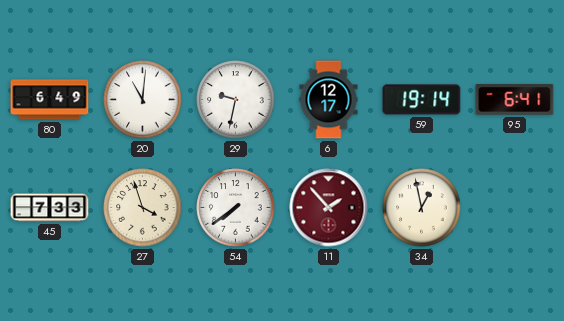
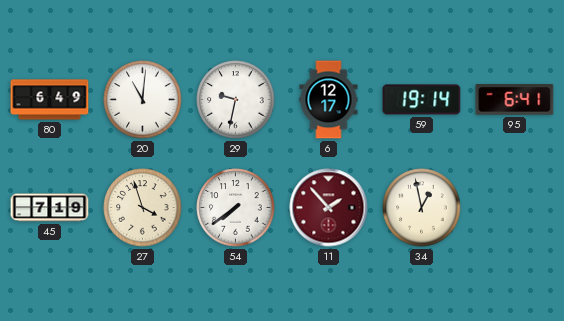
45: 7:33 -> 7:19 (50, 208)
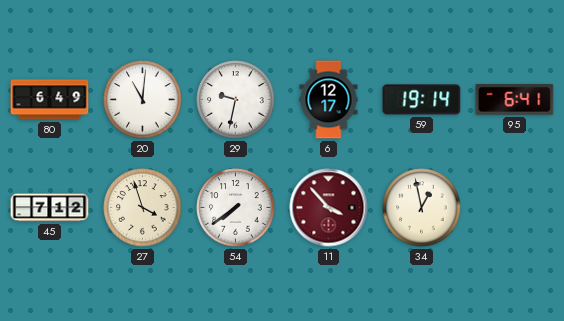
45: 7:19 -> 7:12 (50, 208)
11: 1:53 -> 3:53 (329, 208)
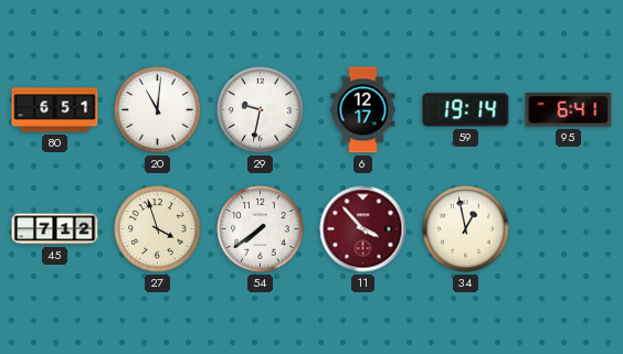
80: 6:49 -> 6:51 (55, 110)
